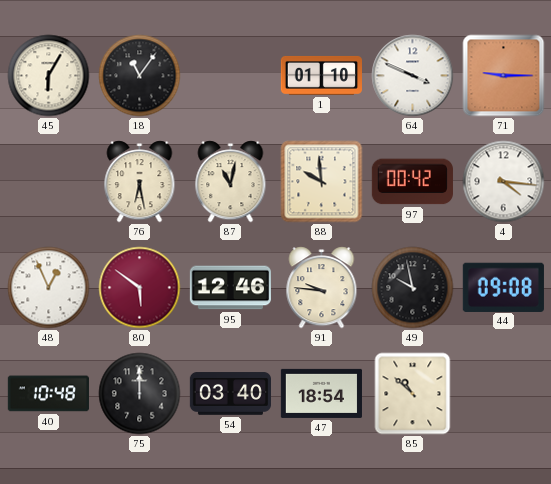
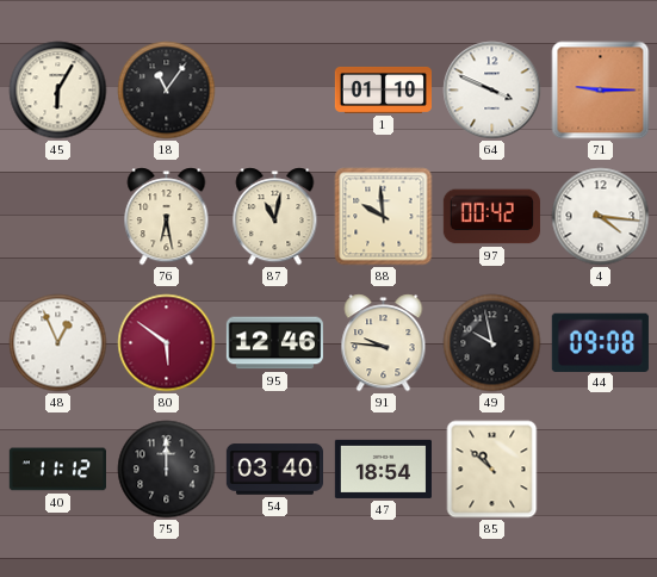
40: 10:48 -> 11:12 (57, 470)
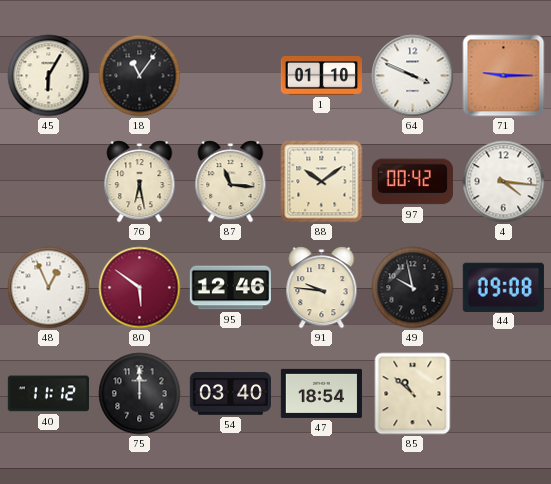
87: 11:02 -> 11:16 (231, 182)
88: 9:59 -> 10:09 (322, 182)
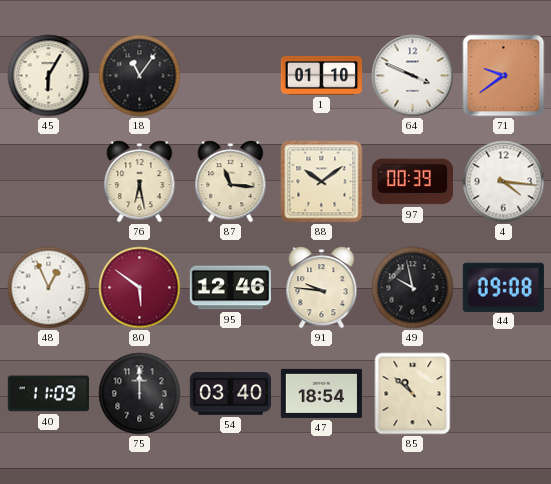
71: 9:15 -> 9:39 (504, 76)
97: 00:42 -> 00:39 (412, 182)
40: 11:12 -> 11:09 (48, 394)
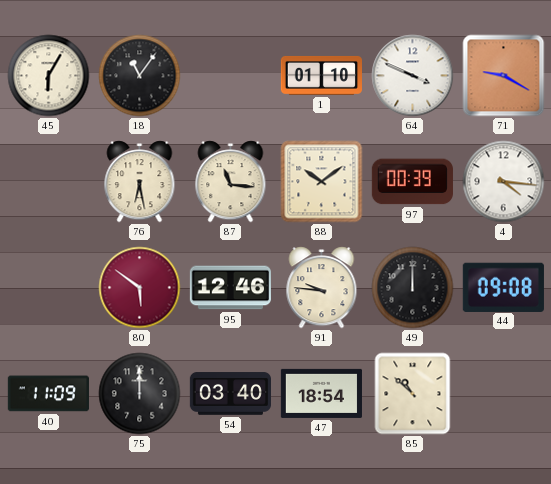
71: 9:39 -> 9:20 (504, 76)
48: 12:56 -> none (49, 288)
49: 9:58 -> 12:00 (413, 288)
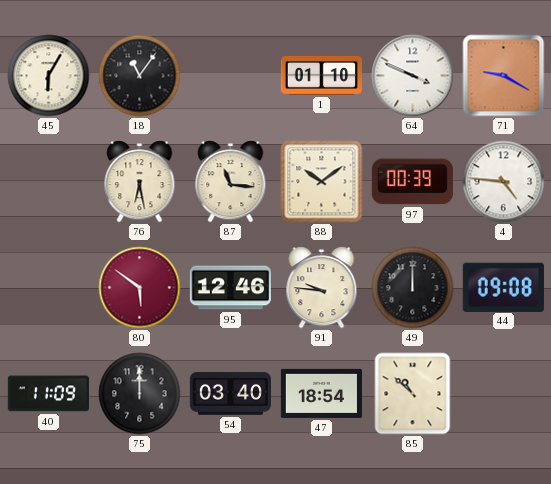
4: 4:16 -> 4:46 (504, 182)
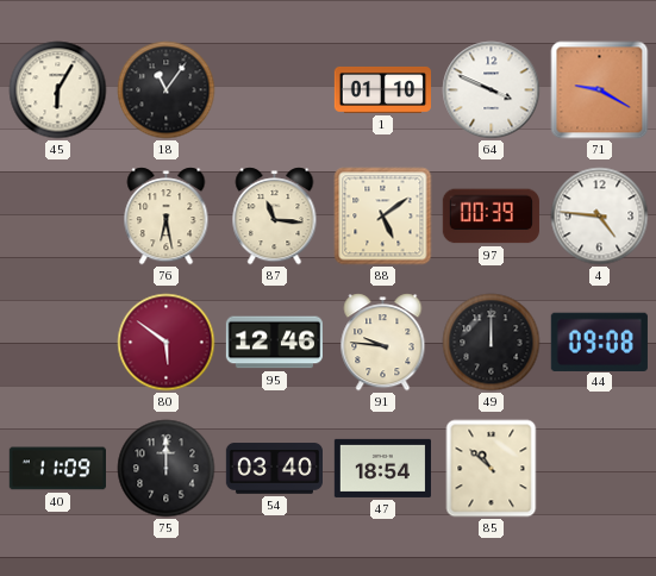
88: 10:09 -> 5:09 (383, 217)
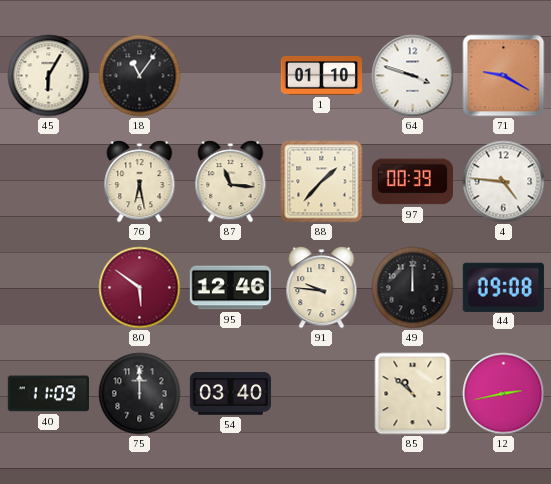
64: 3:49 -> 3:48 (413, 76)
88: 5:09 -> 1:37 (322, 182)
47: 18:54 -> none (382, 468)
12: none -> 2:43 (504, 394)
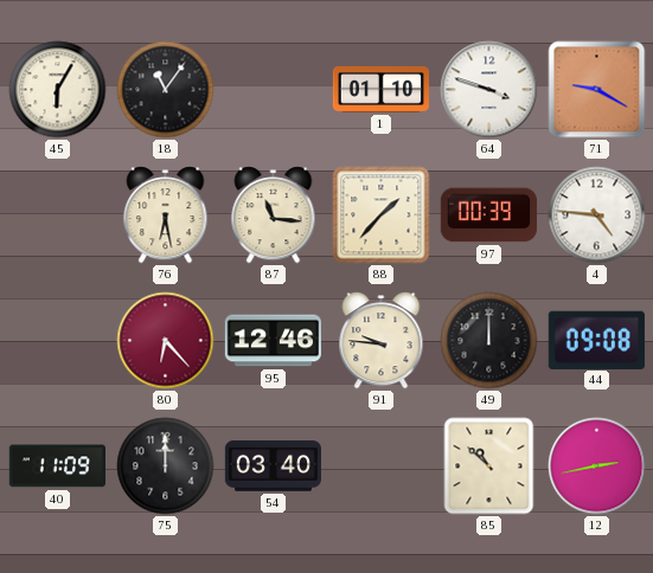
80: 5:51 -> 6:23 (166, 341)
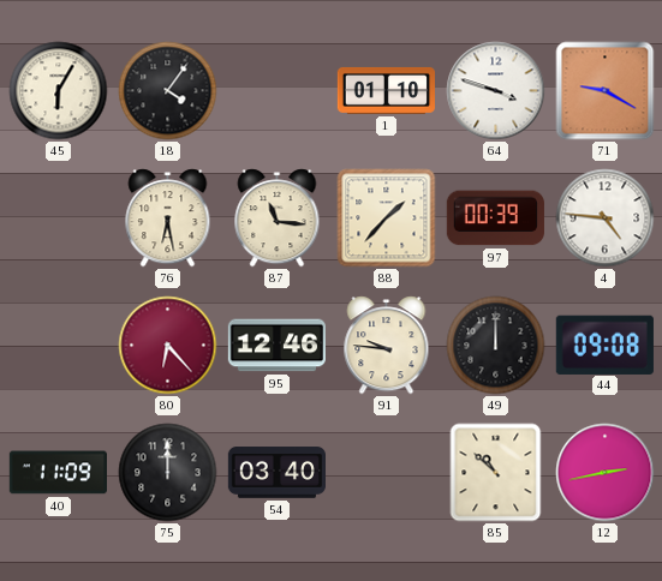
18: 11:06 -> 4:06 (168, 91)
